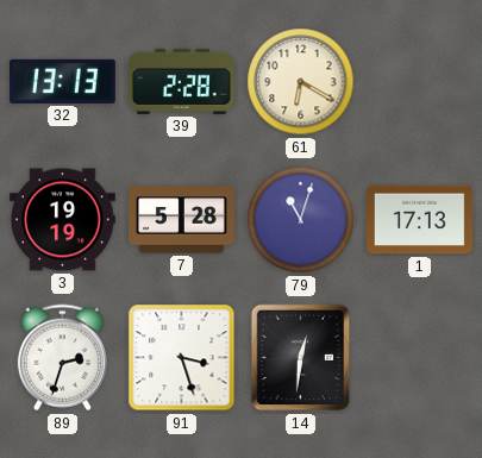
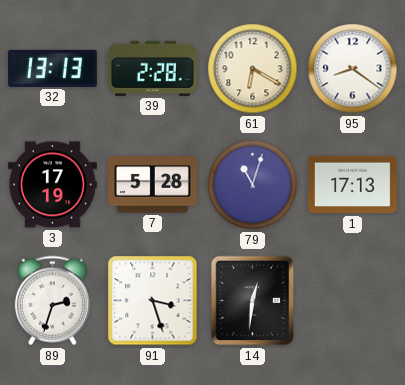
95: none -> 8:21 (353, 69)
3: 19:19 -> 17:19 (53, 185)
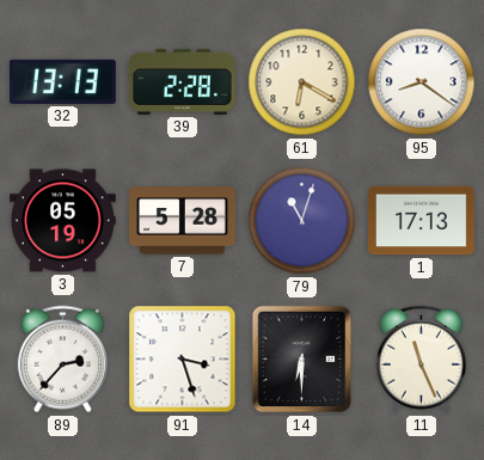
3: 17:19 -> 05:19 (63, 221)
89: 2:33 -> 2:37 (62, 360)
14: 12:31 -> 6:30 (302, 360)
11: none -> 11:26 (421, 360)
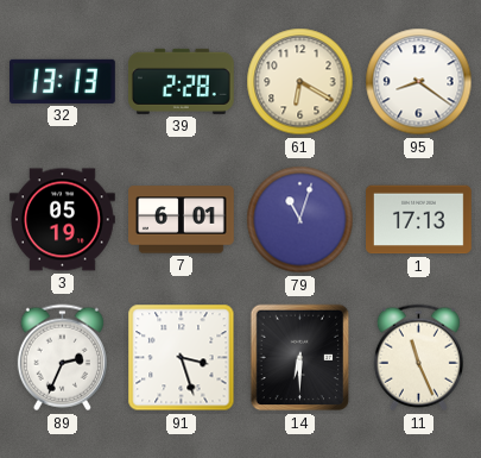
7: 5:28 -> 6:01 (182, 220)
89: 2:37 -> 2:34 (62, 358)
